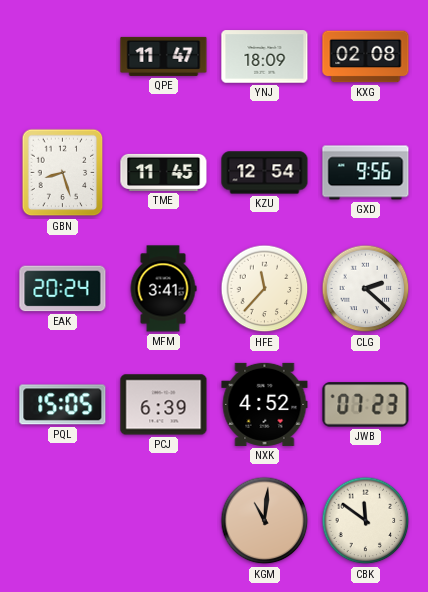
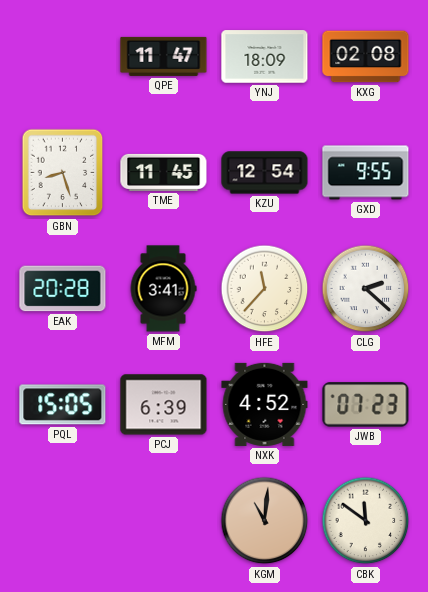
GXD: 9:56 -> 9:55 (366, 173)
EAK: 20:24 -> 20:28 (63, 289)
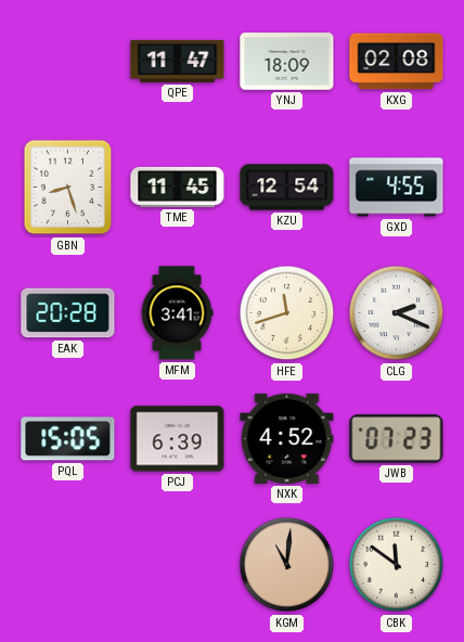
GXD: 9:55 -> 4:55 (397, 188)
HFE: 11:37 -> 11:42 (287, 313)
CLG: 2:22 -> 2:19 (397, 313)
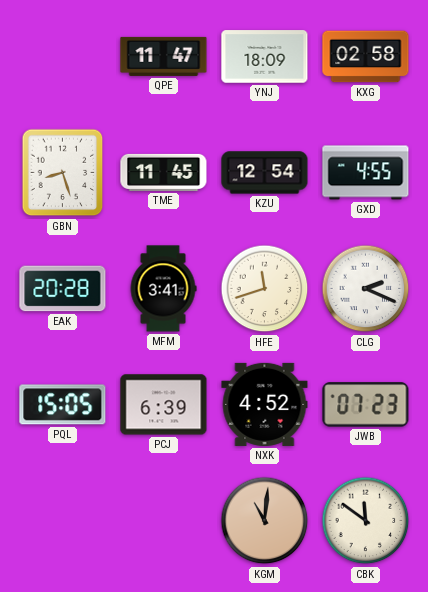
KXG: 02:08 -> 02:58 (366, 57)
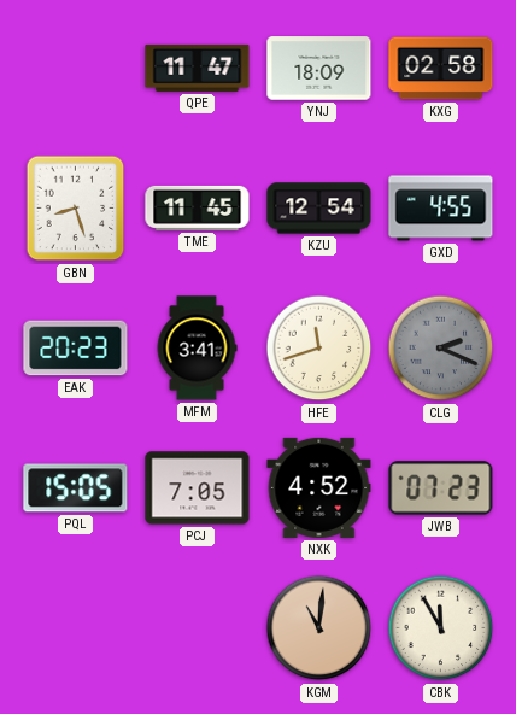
EAK: 20:28 -> 20:23 (76, 349)
CLG dial: white -> grey (441, 349)
PCJ: 6:39 -> 7:05 (198, 488)
CBK: 11:51 -> 11:55 (441, 628)
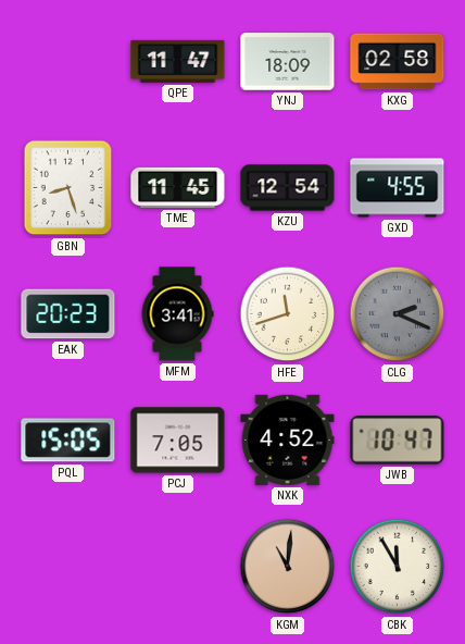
JWB: 07:23 -> 10:47 (398, 441)
